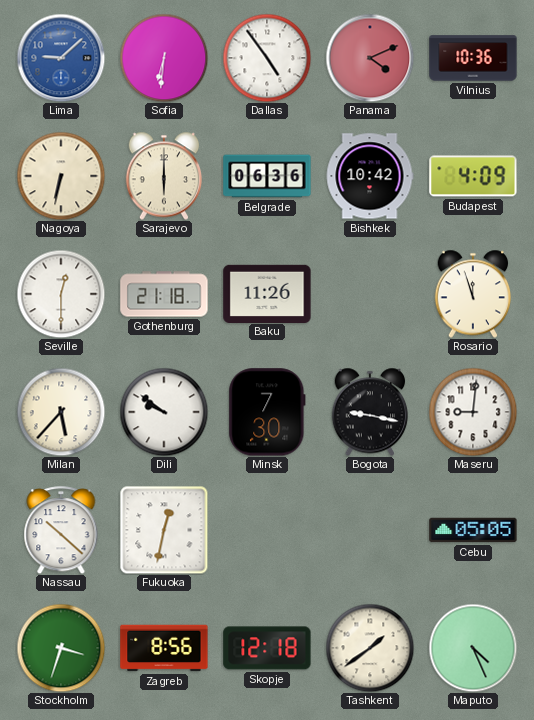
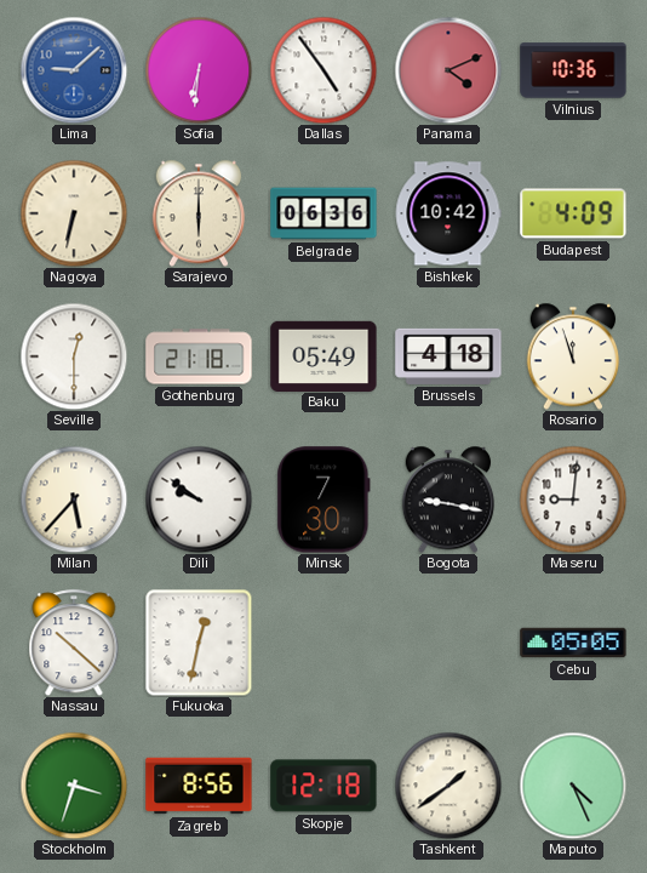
Baku: 11:26 -> 05:49 (323, 355)
Brussels: none -> 4:18 (448, 356)
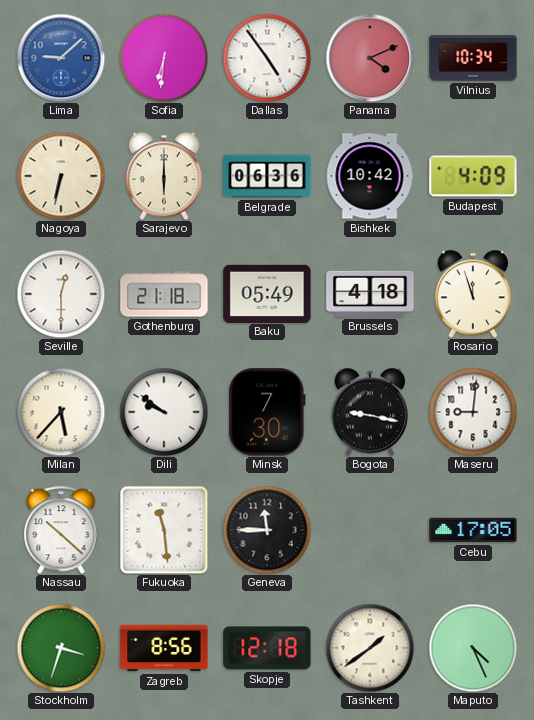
Vilnius: 10:36 -> 10:34 (473, 58)
Fukuoka: 12:32 -> 11:29 (164, 530)
Geneva: none -> 11:45 (267, 530)
Cebu: 05:05 -> 17:05 (473, 530)
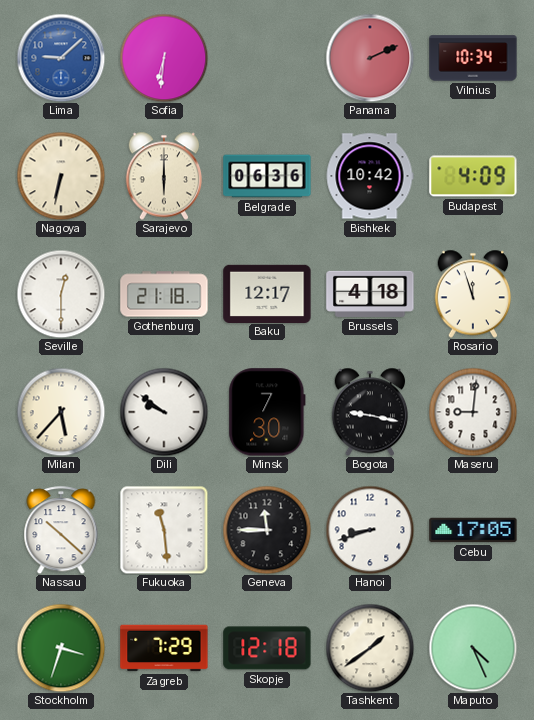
Dallas: 4:54 -> none (267, 58)
Panama: 4:11 -> 2:11 (370, 58)
Baku: 05:49 -> 12:17 (267, 293)
Hanoi: none -> 8:42 (370, 530)
Zagreb: 8:56 -> 7:29 (164, 648)
